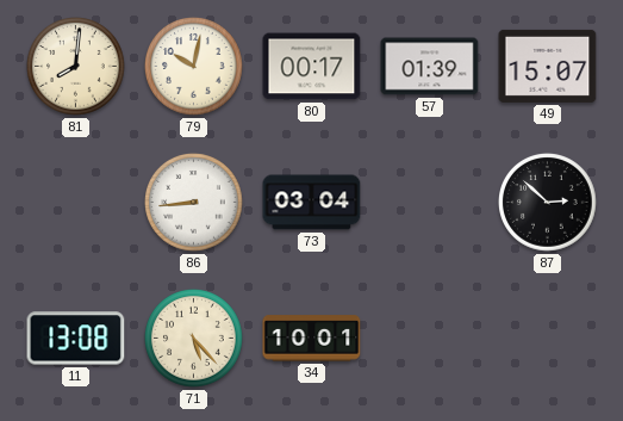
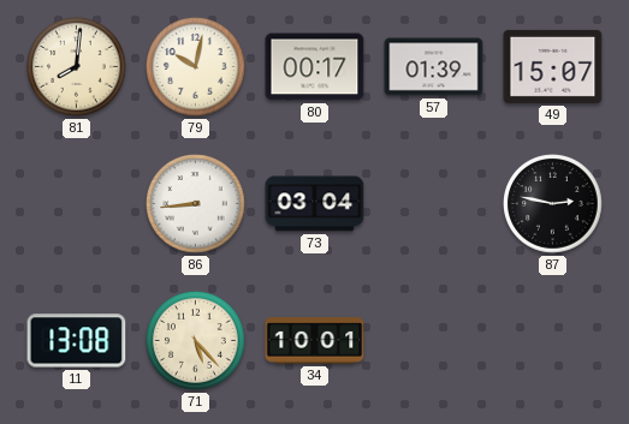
87: 2:52 -> 2:47 (553, 204)
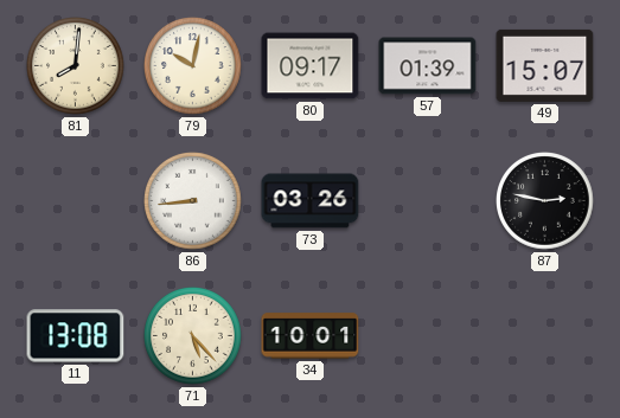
80: 00:17 -> 09:17 (311, 66)
73: 03:04 -> 03:26 (311, 201)
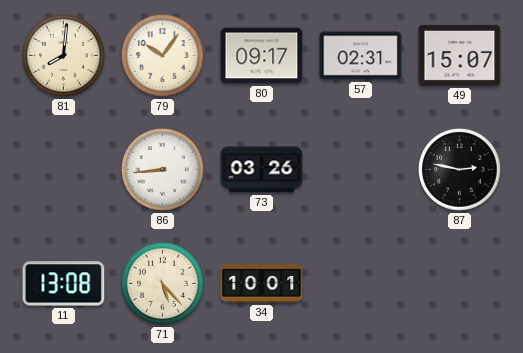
79: 10:02 -> 10:06 (163, 56)
57: 01:39 -> 02:31 (361, 56)
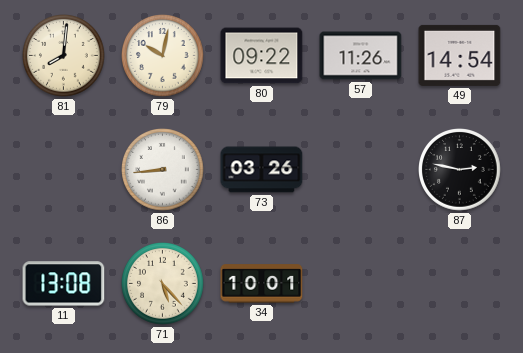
79: 10:06 -> 10:02 (163, 56)
80: 09:17 -> 09:22 (262, 56)
57: 02:31 -> 11:26 (361, 56)
49: 15:07 -> 14:54 (460, 55)
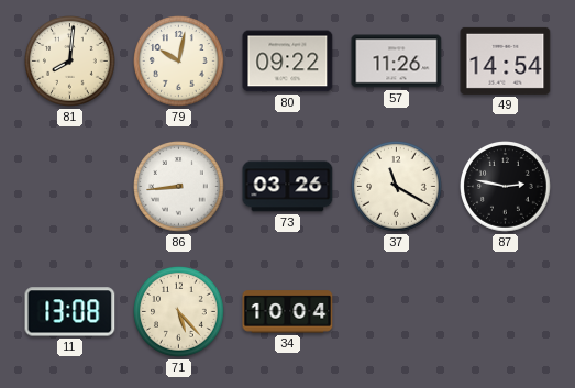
37: none -> 11:20 (397, 187)
34: 10:01 -> 10:04 (288, 312)
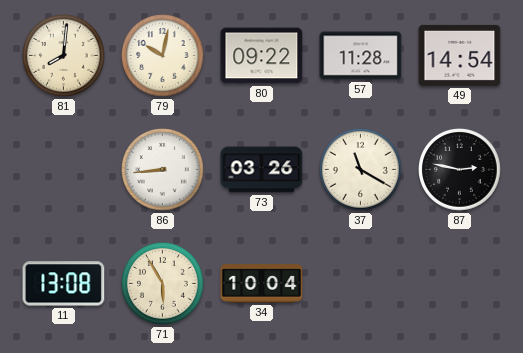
57: 11:26 -> 11:28 (361, 56)
71: 5:23 -> 5:55 (163, 284)
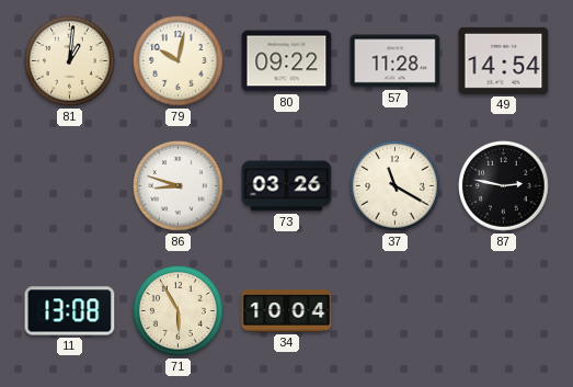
81: 8:01 -> 1:01 (70, 61)
86: 8:44 -> 8:48 (179, 186)
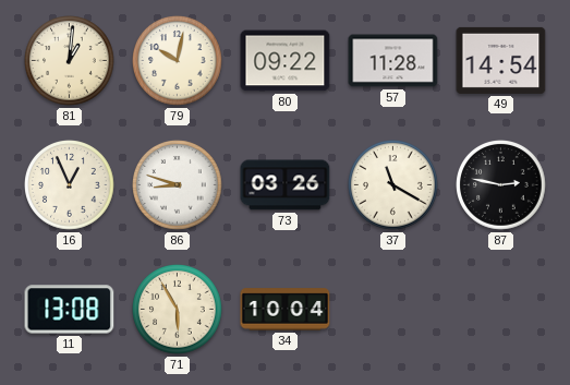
16: none -> 12:56 (70, 185)
